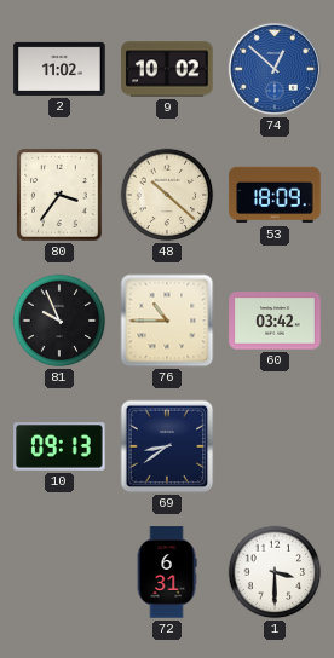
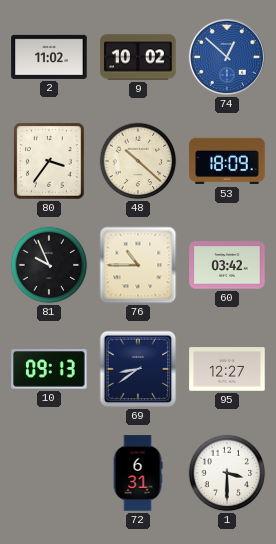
95: none -> 12:27 (227, 369)
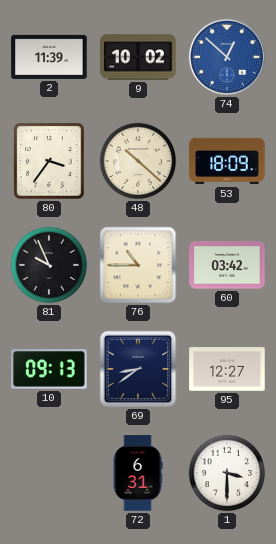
2: 11:02 -> 11:39 (49, 57)
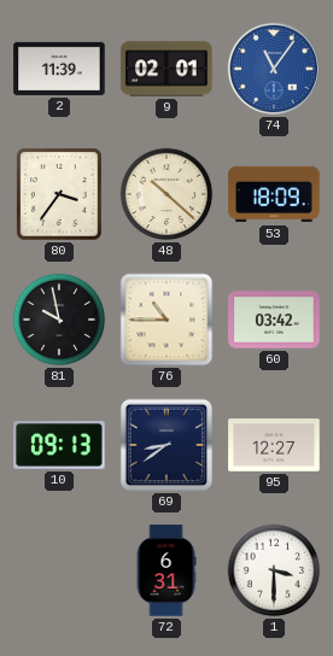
9: 10:02 -> 02:01 (166, 69)
74: 12:52 -> 11:06 (274, 69)
81: 9:56 -> 9:58 (59, 320)
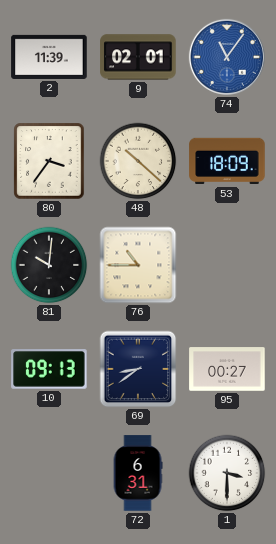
81: 9:58 -> 10:01 (49, 265)
60: 03:42 -> none (274, 320)
95: 12:27 -> 00:27 (227, 369)
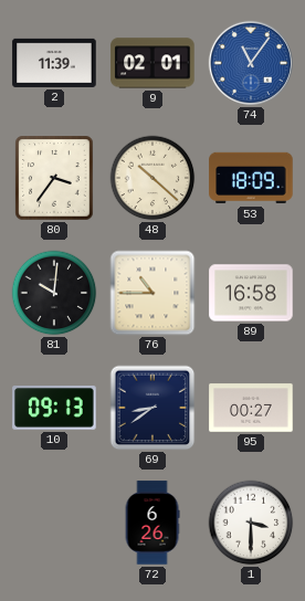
89: none -> 16:58 (251, 293)
72: 6:31 -> 6:26 (152, 523)
